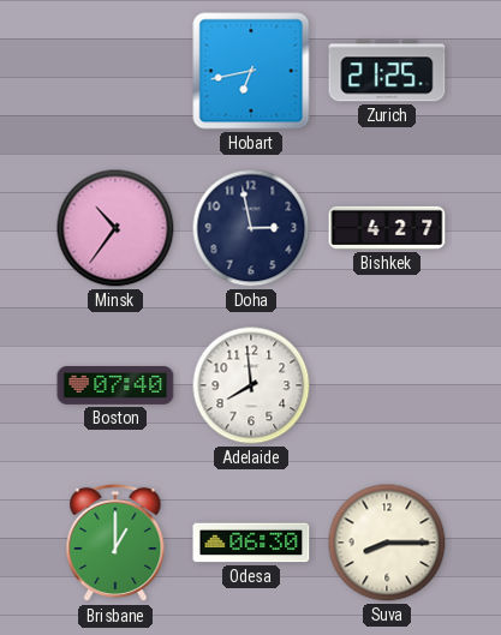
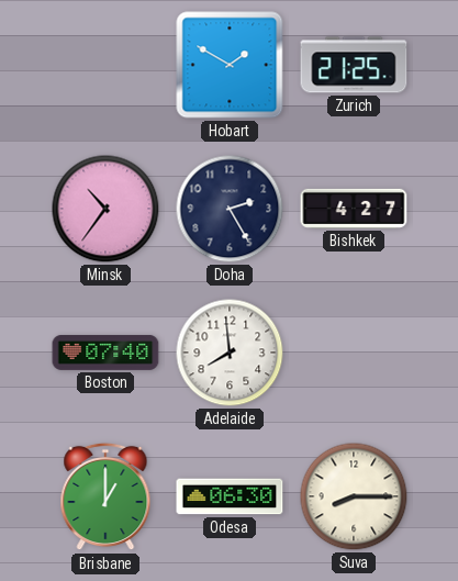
Hobart: 6:43 -> 1:50 (230, 65)
Doha: 2:58 -> 2:25 (230, 209)
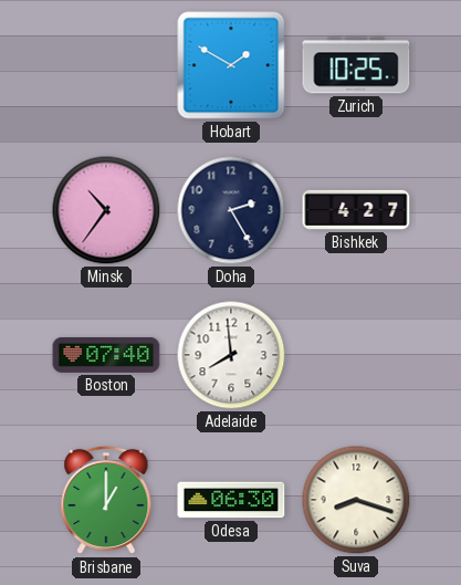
Zurich: 21:25 -> 10:25 (356, 65)
Suva: 8:15 -> 8:18 (356, 500)
